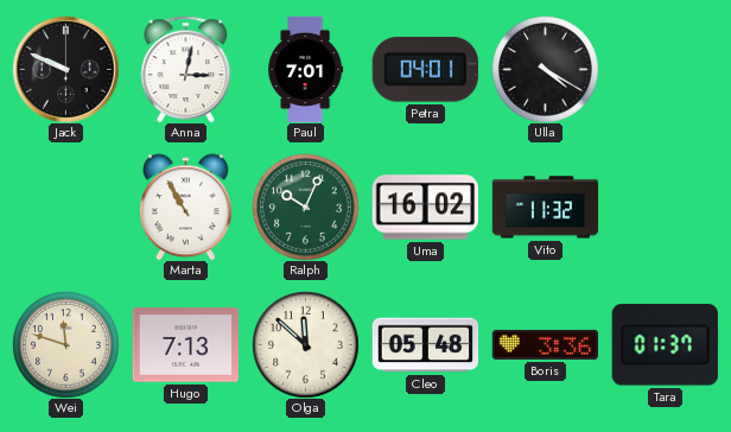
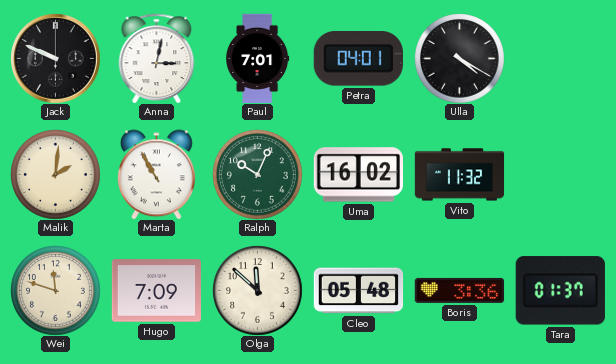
Malik: none -> 2:01 (56, 175)
Hugo: 7:13 -> 7:09 (156, 291)
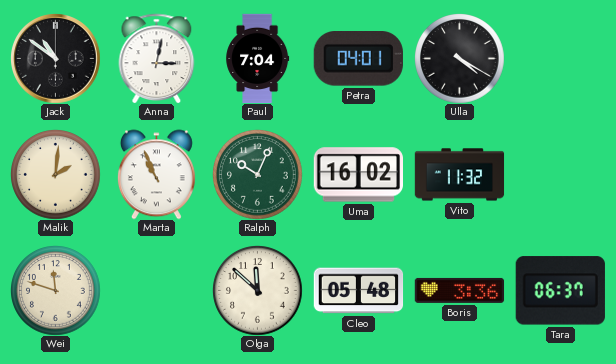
Jack: 9:49 -> 10:51 (56, 59)
Paul: 7:01 -> 7:04 (258, 58)
Marta: 10:55 -> 10:56 (156, 174)
Hugo: 7:09 -> none (156, 291)
Tara: 01:37 -> 06:37 (560, 291)
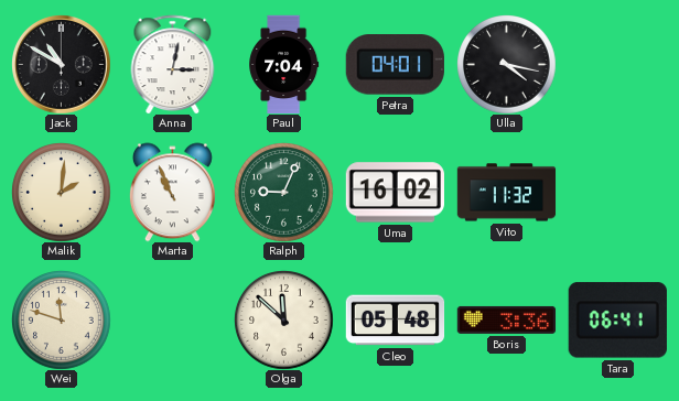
Jack: 10:51 -> 10:50 (62, 65)
Ulla: 4:20 -> 4:17 (507, 65)
Ralph: 10:04 -> 9:04 (284, 193)
Tara: 06:37 -> 06:41 (617, 321)
